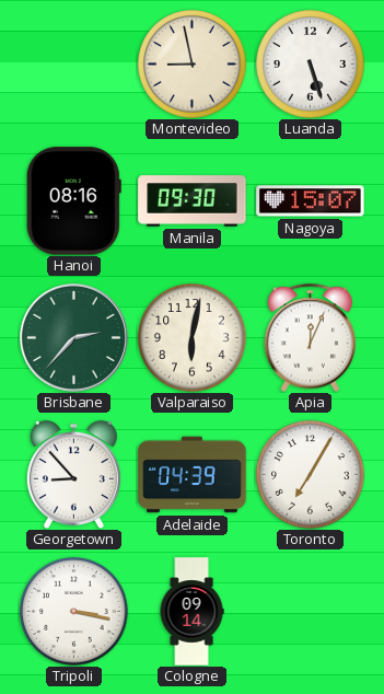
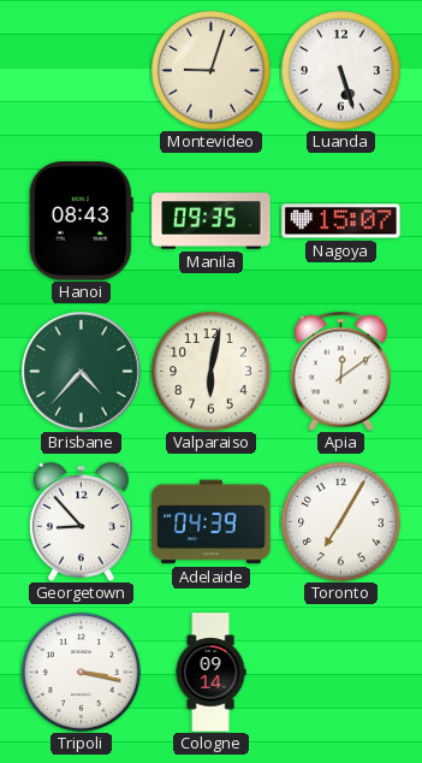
Montevideo: 8:58 -> 9:03 (212, 71)
Hanoi: 08:16 -> 08:43 (81, 221)
Manila: 09:30 -> 09:35 (212, 221)
Brisbane: 2:37 -> 4:37 (81, 371)
Apia: 12:04 -> 12:09 (341, 371)
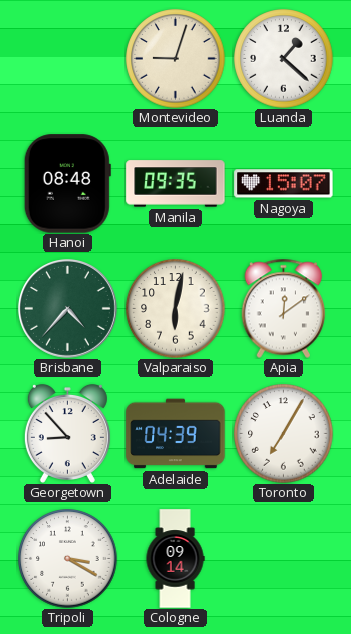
Luanda: 5:27 -> 1:22 (284, 59)
Hanoi: 08:43 -> 08:48 (67, 184)
Tripoli: 3:17 -> 3:20 (68, 559)
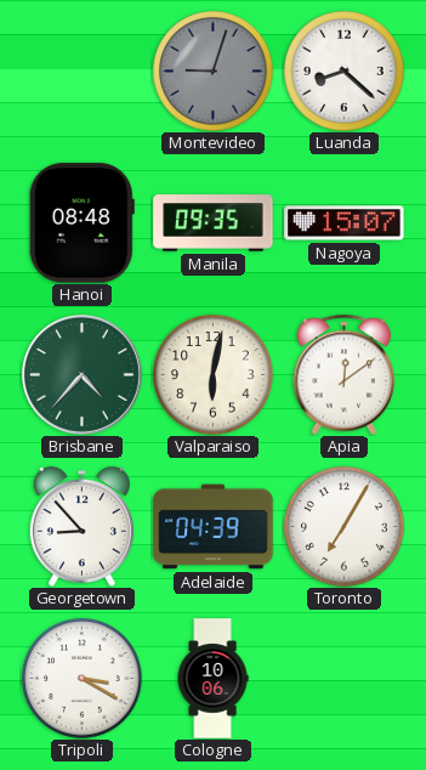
Montevideo dial: cream -> grey (214, 72)
Luanda: 1:22 -> 8:22 (345, 72)
Cologne: 09:14 -> 10:06 (212, 679)
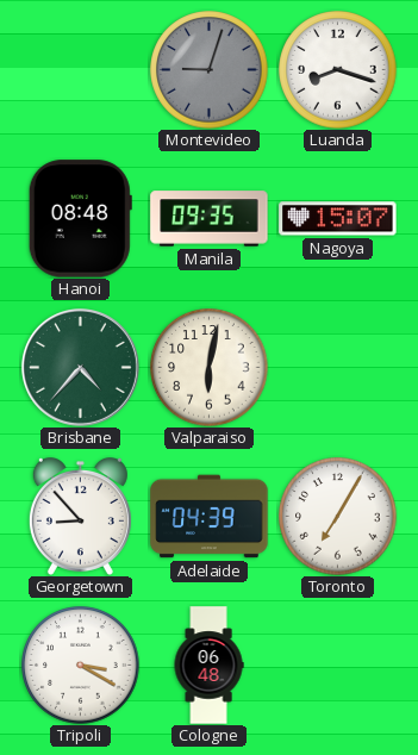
Luanda: 8:22 -> 8:18 (338, 70)
Apia: 12:09 -> none (345, 374)
Cologne: 10:06 -> 06:48 (208, 666)
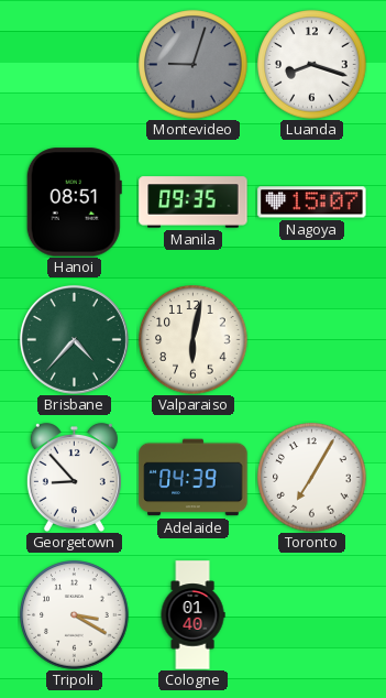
Hanoi: 08:48 -> 08:51 (74, 203)
Cologne: 06:48 -> 01:40 (192, 615)
